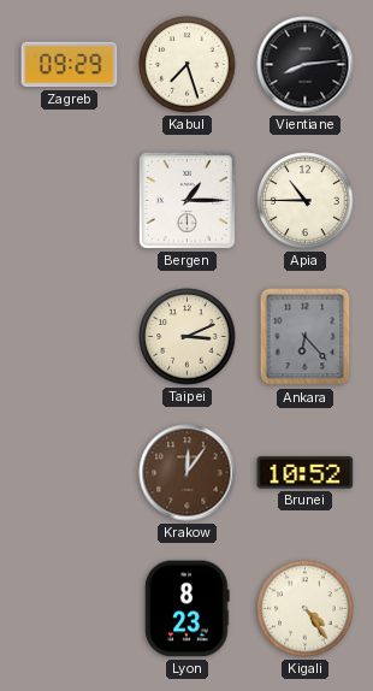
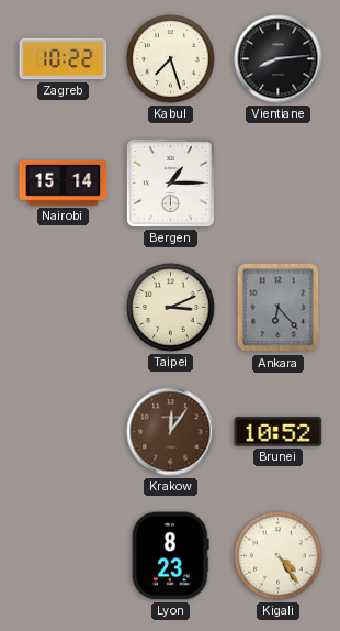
Zagreb: 09:29 -> 10:22 (64, 59)
Nairobi: none -> 15:14 (64, 182)
Apia: 10:45 -> none (306, 201)
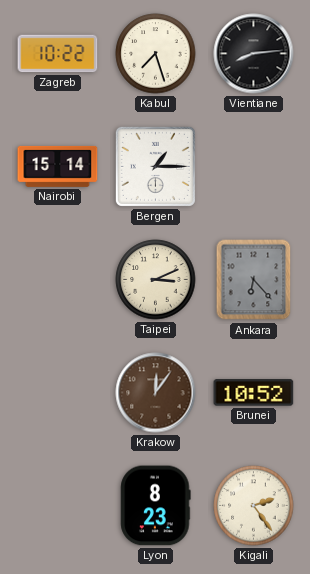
Kigali: 4:24 -> 2:24 (254, 506)
